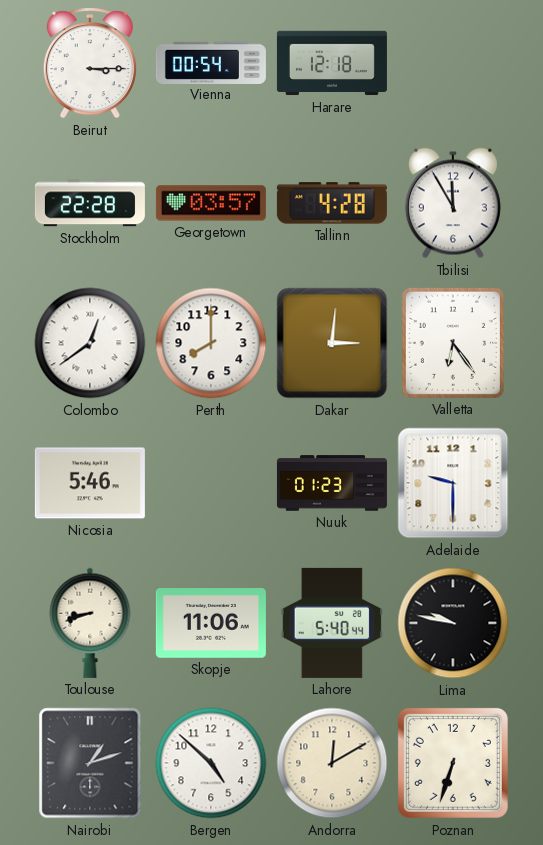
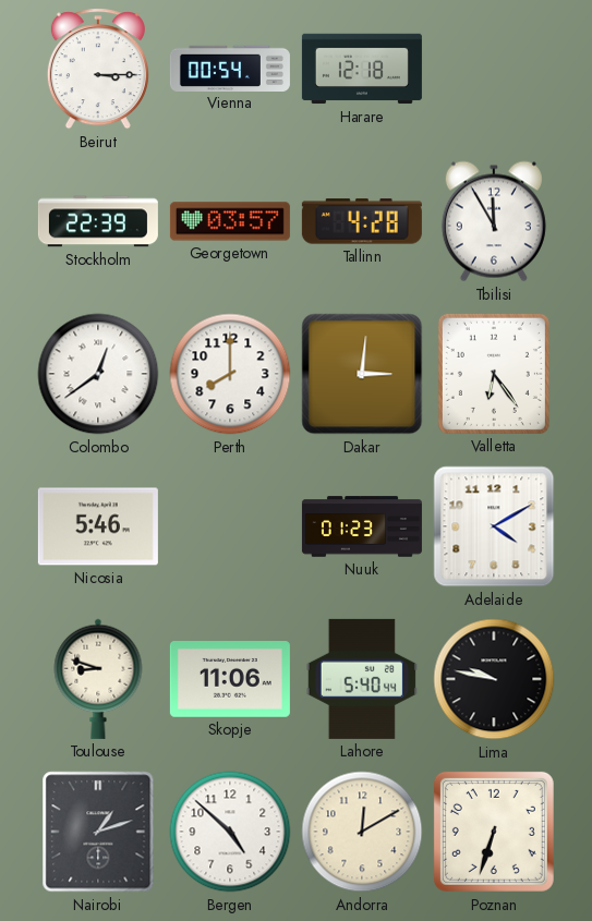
Stockholm: 22:28 -> 22:39 (98, 221)
Adelaide: 9:30 -> 4:10 (494, 526)
Toulouse: 8:42 -> 8:48 (98, 679)
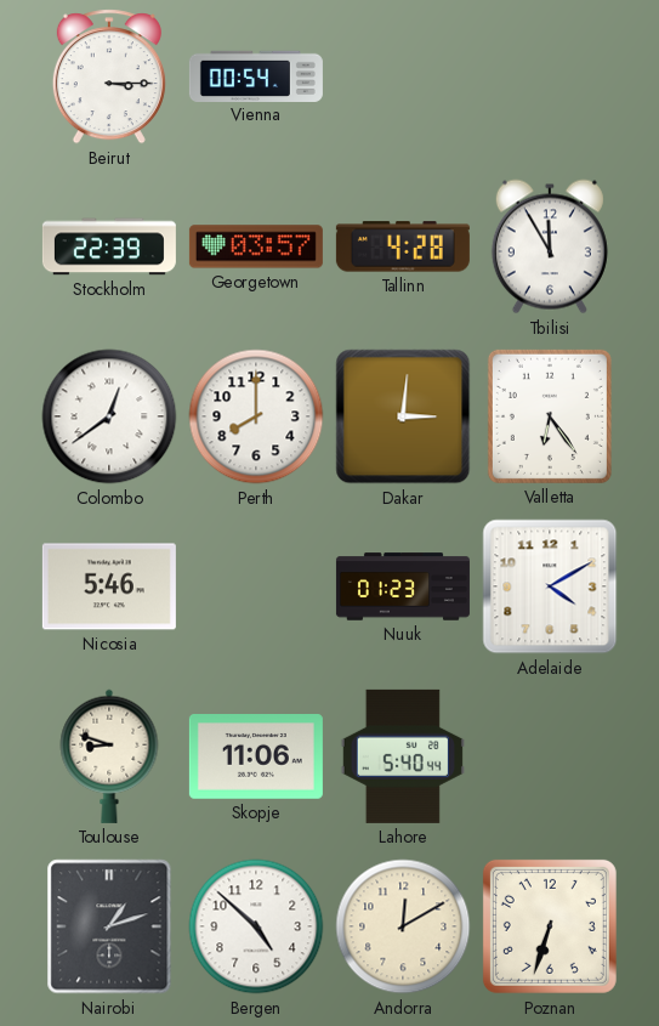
Harare: 12:18 -> none (362, 69)
Lima: 9:47 -> none (494, 679)
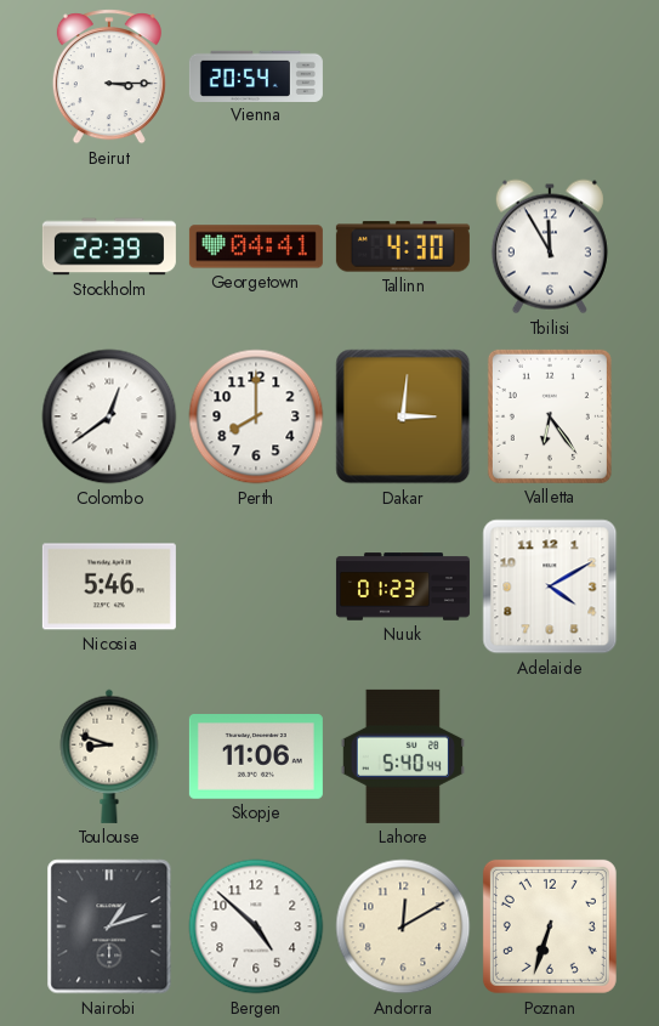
Vienna: 00:54 -> 20:54 (256, 75)
Georgetown: 03:57 -> 04:41 (256, 246)
Tallinn: 4:28 -> 4:30 (403, 246)
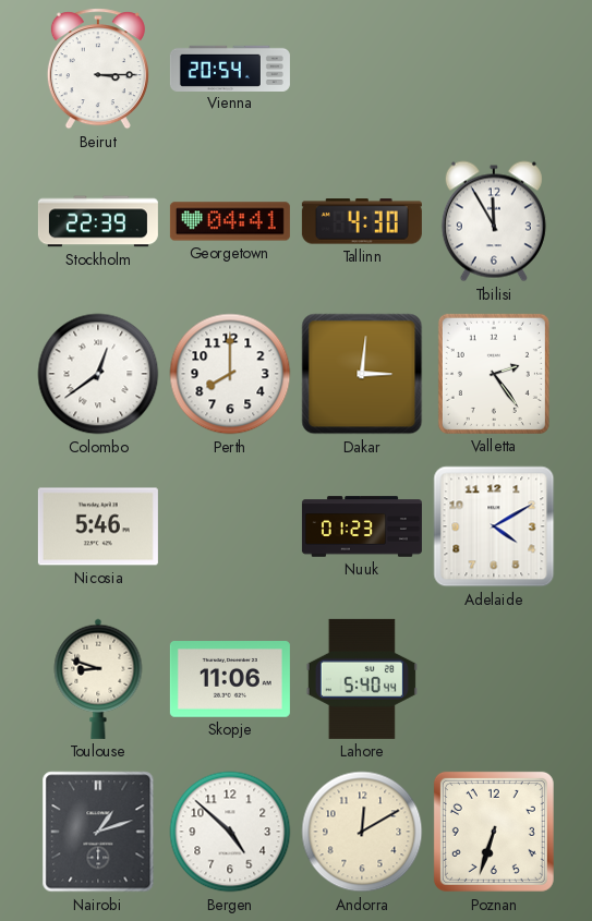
Valletta: 6:24 -> 2:24 (494, 374)
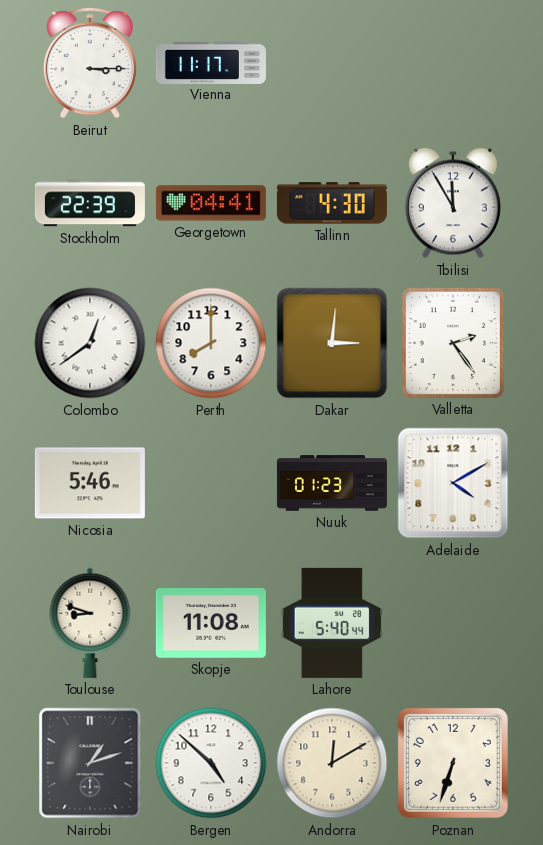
Vienna: 20:54 -> 11:17 (211, 62)
Skopje: 11:06 -> 11:08 (211, 623)
